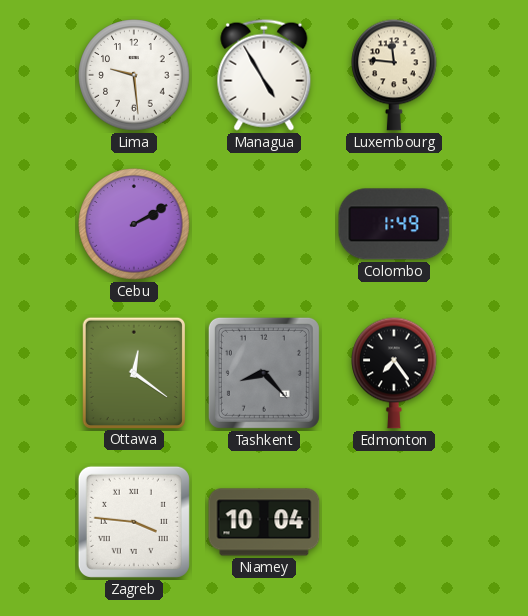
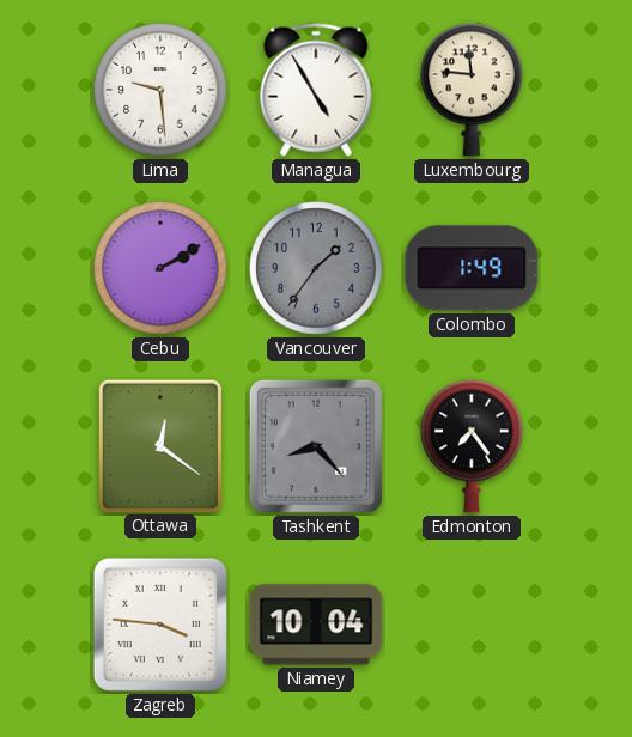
Vancouver: none -> 1:36 (316, 268)
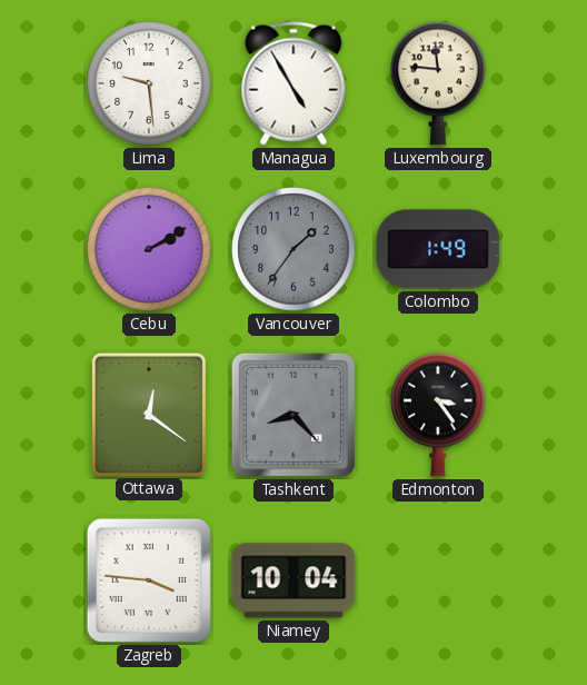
Edmonton: 7:24 -> 3:24 (438, 415)
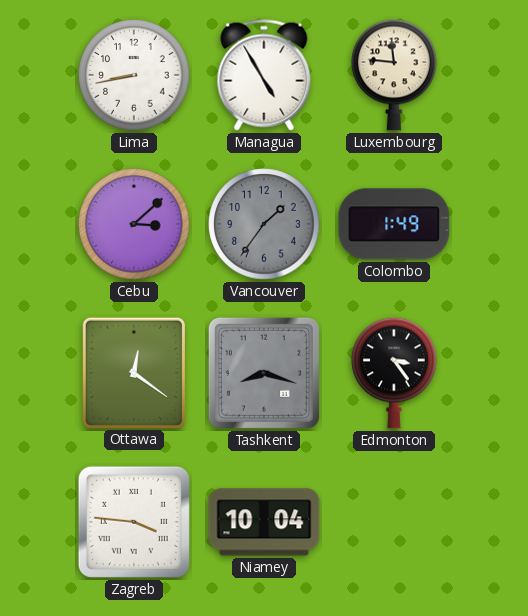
Lima: 9:29 -> 8:43 (134, 75)
Cebu: 2:10 -> 3:08 (134, 224)
Tashkent: 8:23 -> 8:18 (264, 373)
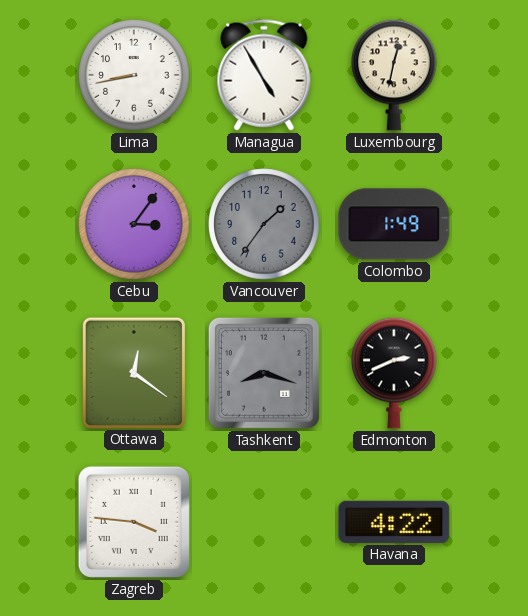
Luxembourg: 11:46 -> 12:32 (394, 75)
Cebu: 3:08 -> 3:06 (134, 224)
Edmonton: 3:24 -> 2:41 (394, 373)
Niamey: 10:04 -> none (264, 522)
Havana: none -> 4:22 (394, 522)
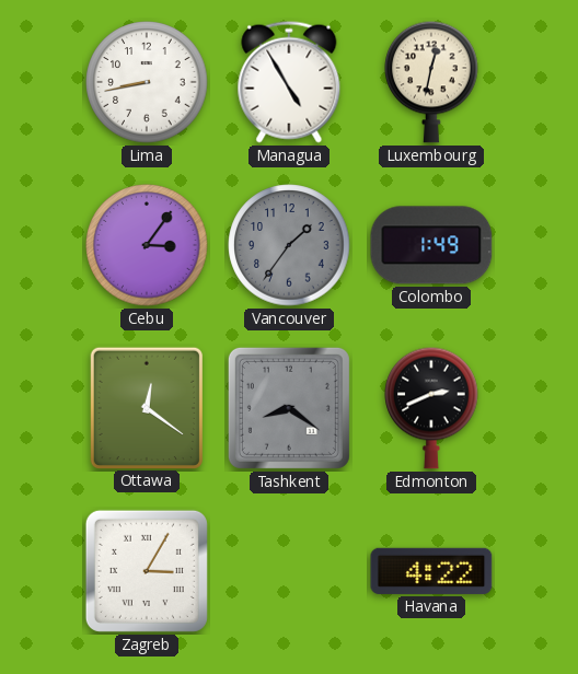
Tashkent: 8:18 -> 8:21 (289, 408)
Zagreb: 3:46 -> 3:05 (147, 571)
